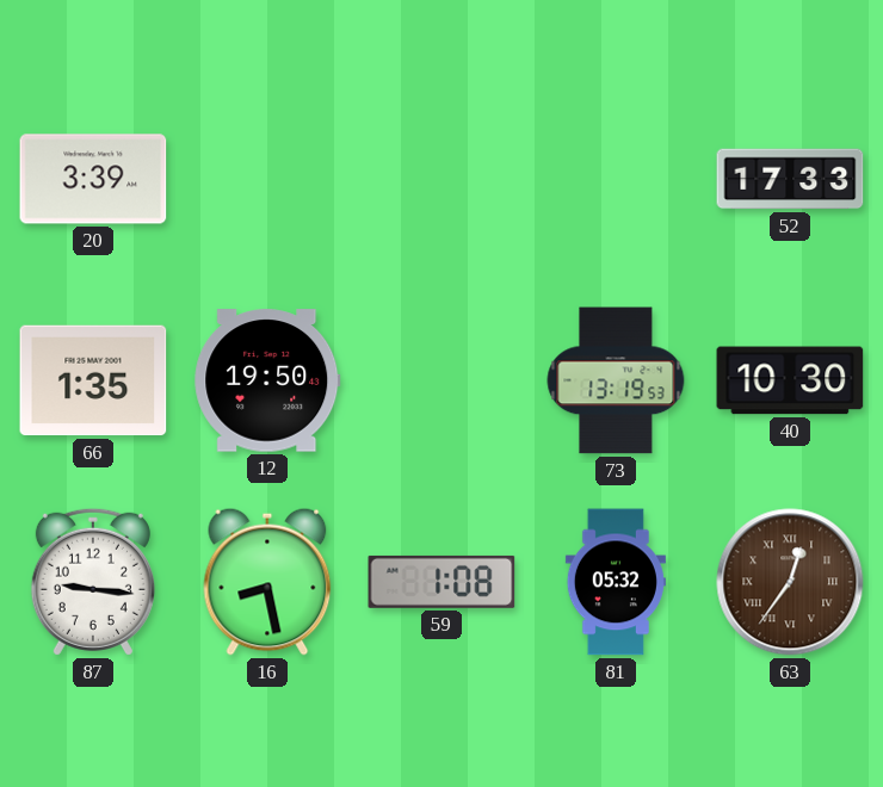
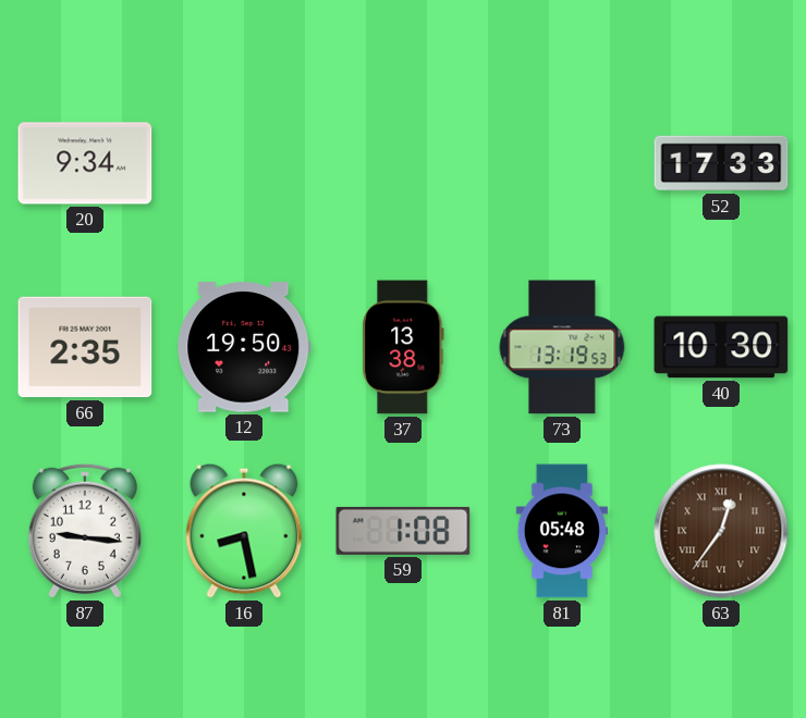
20: 3:39 -> 9:34 (85, 163)
66: 1:35 -> 2:35 (85, 347)
37: none -> 13:38 (403, 347)
81: 05:32 -> 05:48 (562, 531)
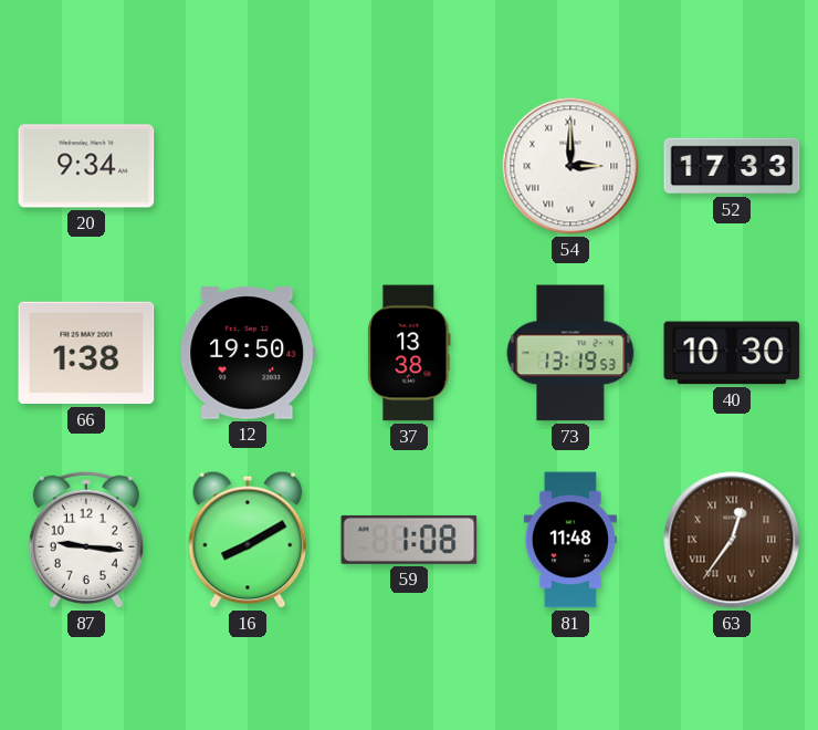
54: none -> 3:00 (570, 166)
66: 2:35 -> 1:38 (86, 353)
16: 8:28 -> 8:10 (248, 540)
81: 05:48 -> 11:48 (570, 540)
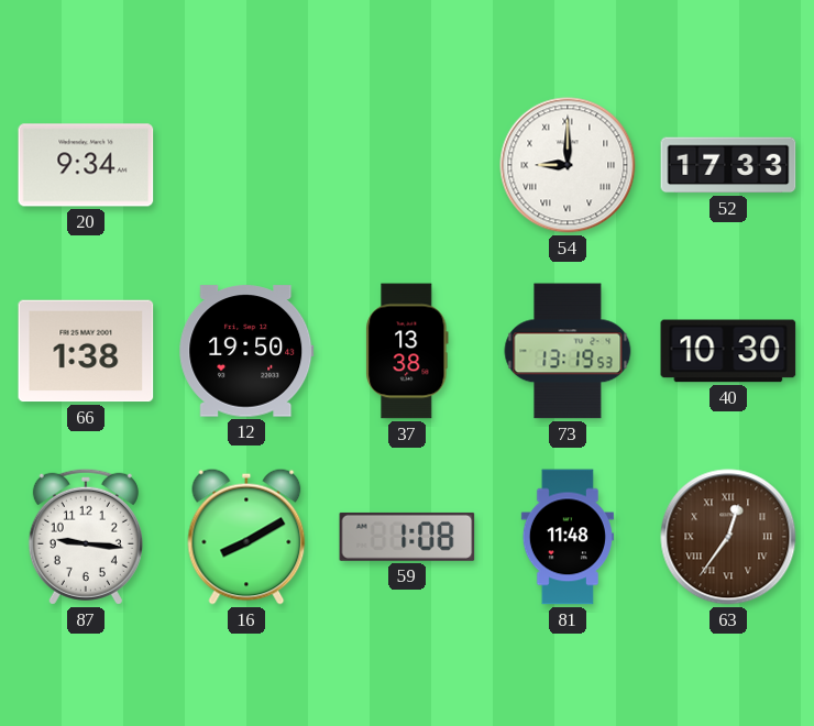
54: 3:00 -> 9:00 (568, 165)
